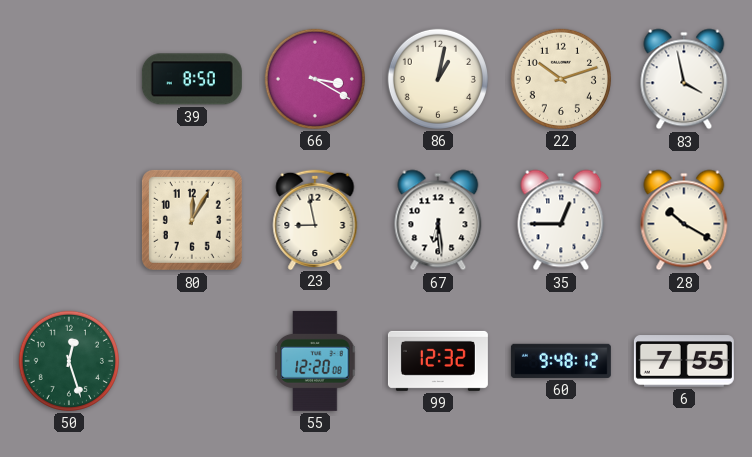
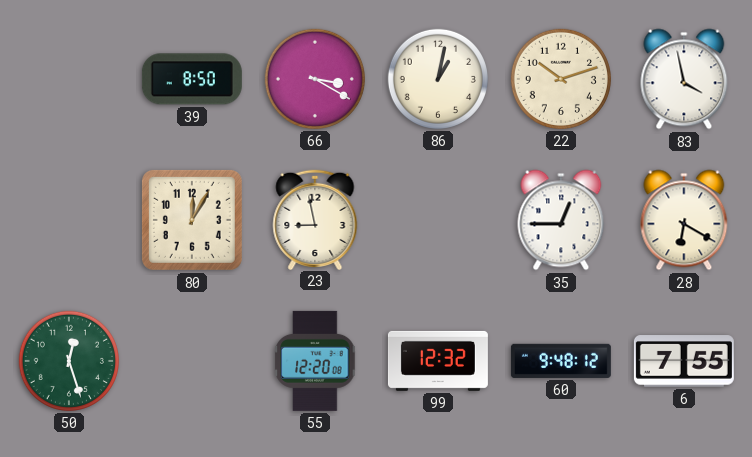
67: 6:29 -> none (438, 220)
28: 10:20 -> 6:20 (684, 220)
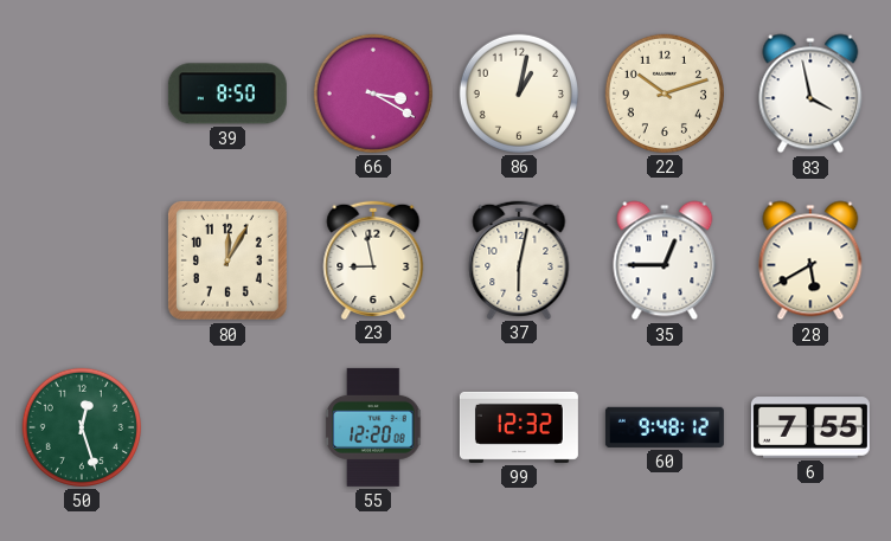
37: none -> 6:02 (519, 259)
28: 6:20 -> 5:40 (810, 260)
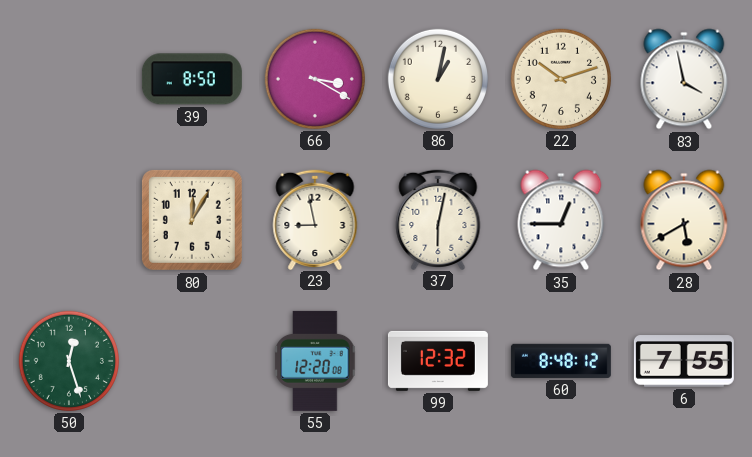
60: 9:48 -> 8:48 (561, 361)
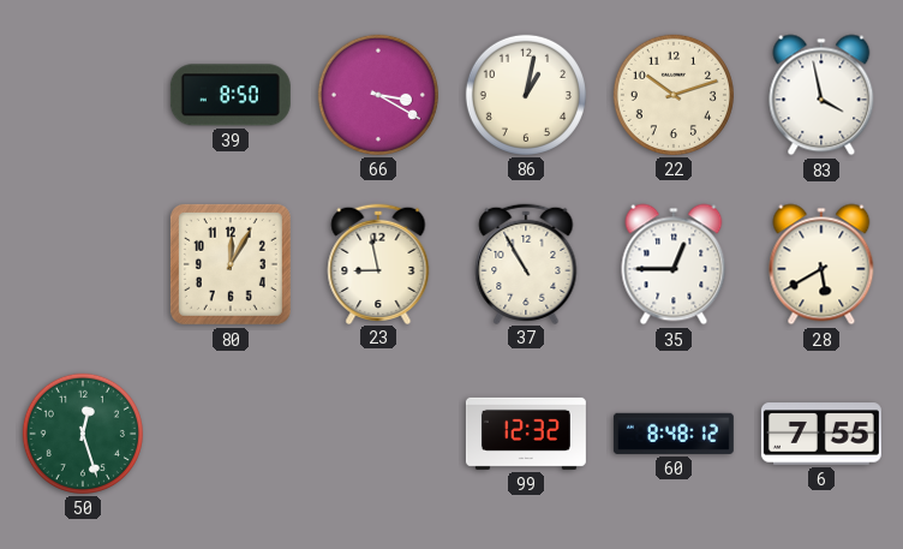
37: 6:02 -> 10:55 (526, 263)
55: 12:20 -> none (315, 361)
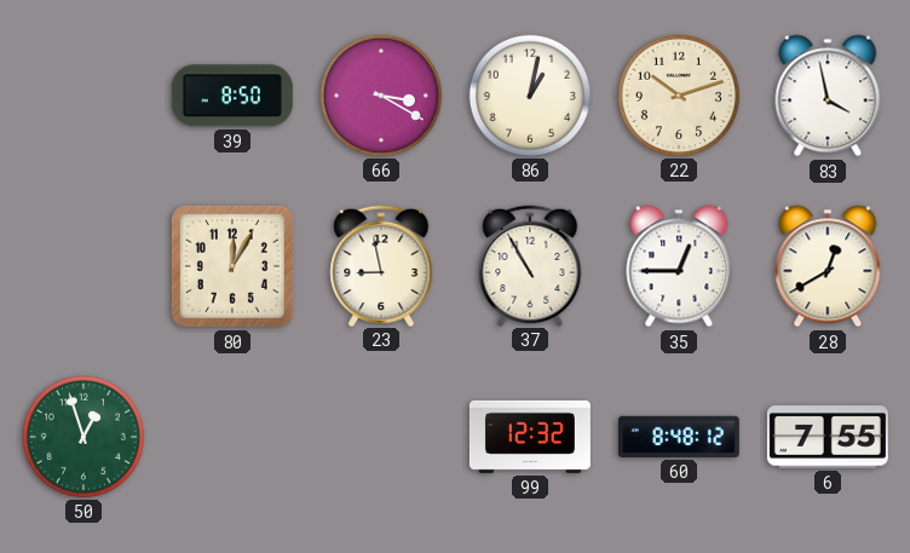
28: 5:40 -> 12:40 (828, 266)
50: 12:27 -> 12:57 (83, 437)
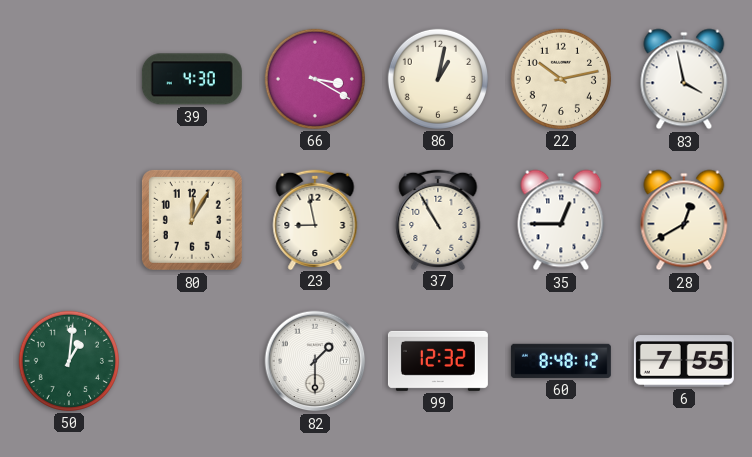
39: 8:50 -> 4:30 (192, 79)
22: 10:12 -> 10:13 (561, 79)
50: 12:57 -> 1:01 (69, 361)
82: none -> 1:30 (315, 361)
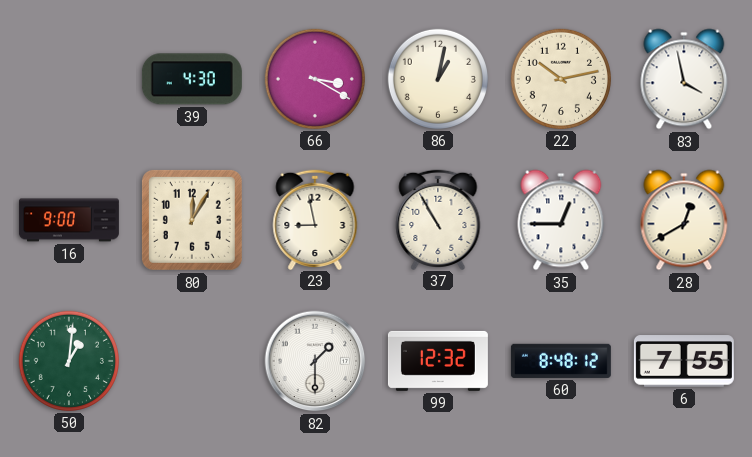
16: none -> 9:00 (69, 220)
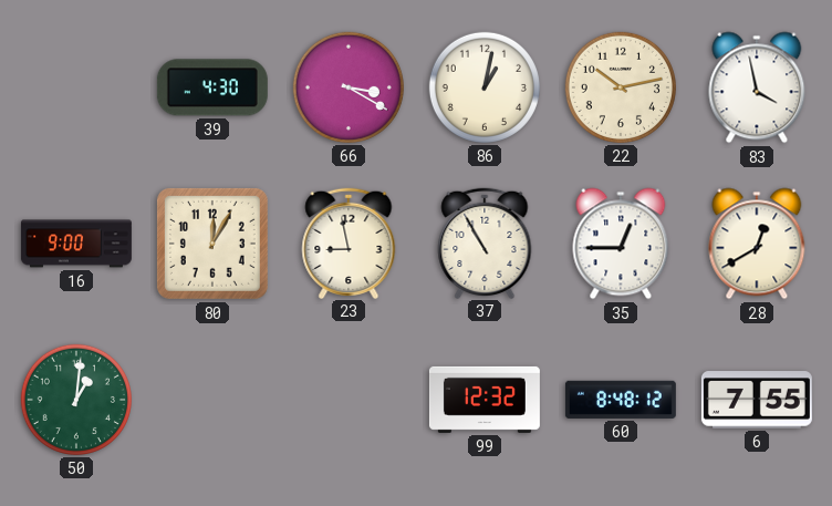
82: 1:30 -> none (315, 361)
